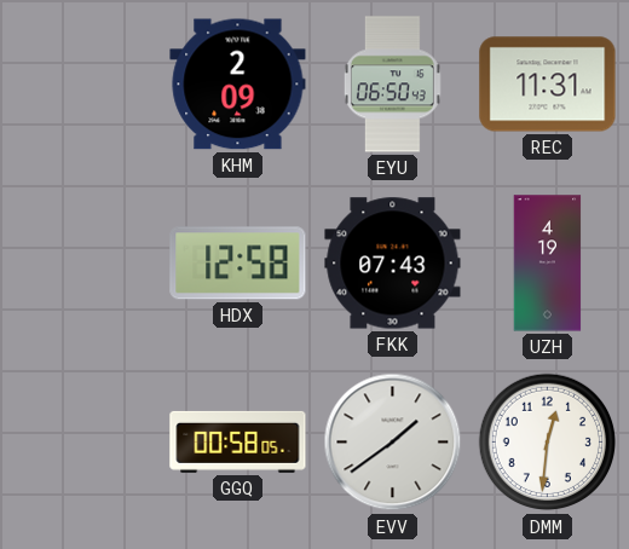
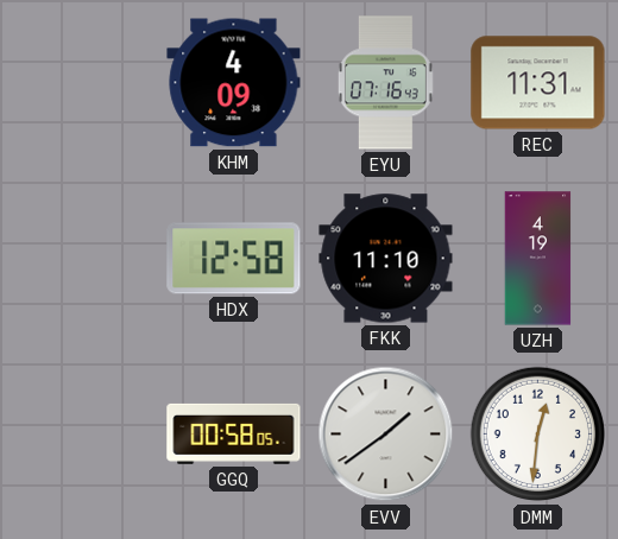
KHM: 2:09 -> 4:09 (234, 83)
EYU: 06:50 -> 07:16 (385, 83)
FKK: 07:43 -> 11:10 (386, 259)
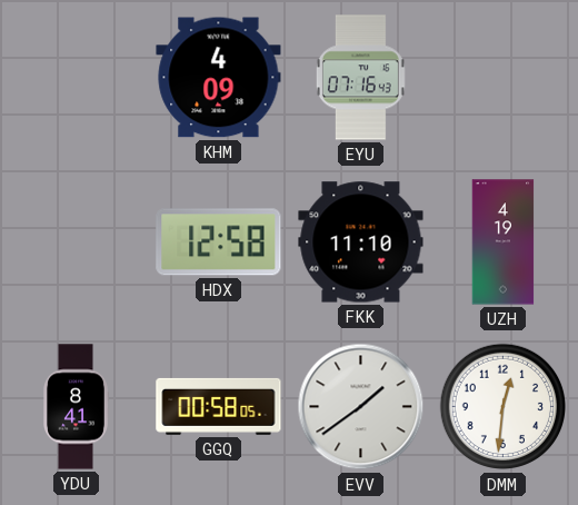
REC: 11:31 -> none (538, 83)
YDU: none -> 8:41 (77, 407)
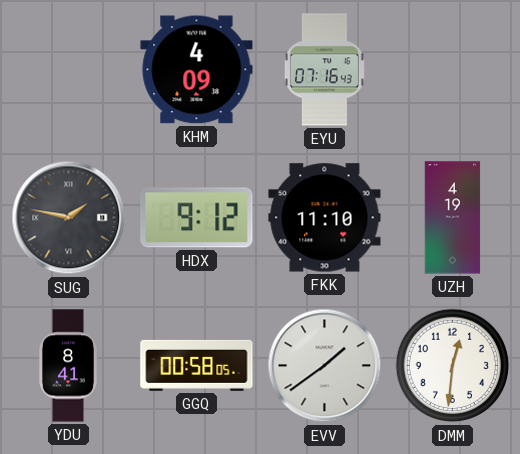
SUG: none -> 1:47 (69, 218)
HDX: 12:58 -> 9:12 (197, 218)
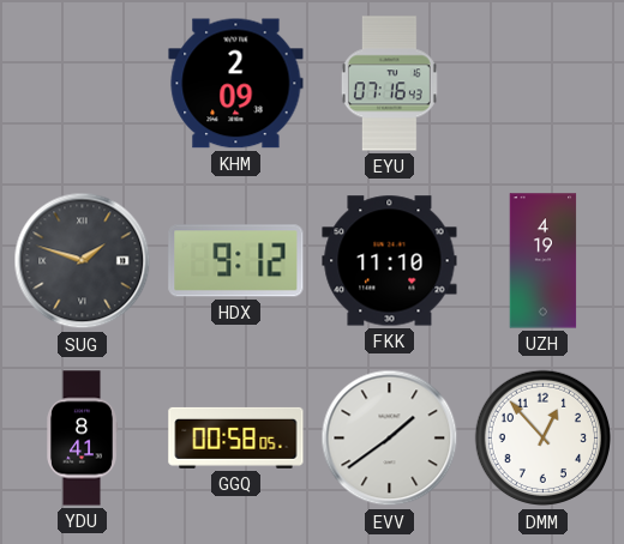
KHM: 4:09 -> 2:09 (236, 84)
SUG: 1:47 -> 1:48 (83, 261)
DMM: 12:31 -> 12:53 (544, 439)
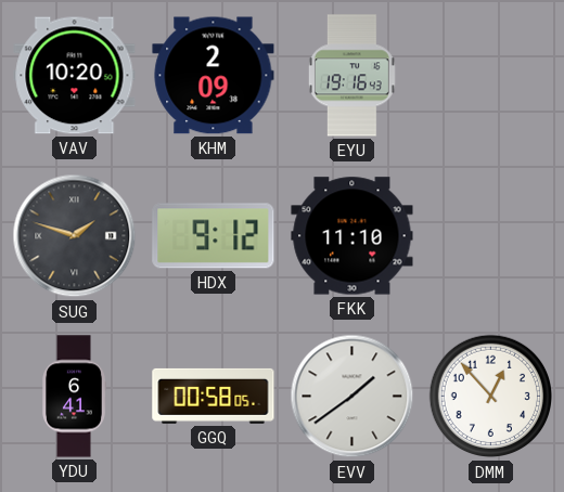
VAV: none -> 10:20 (75, 76)
EYU: 07:16 -> 19:16 (351, 76)
UZH: 4:19 -> none (544, 261)
YDU: 8:41 -> 6:41 (75, 397)
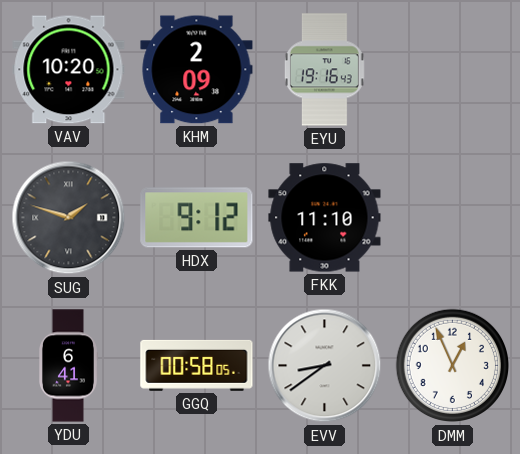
EVV: 1:39 -> 8:39 (325, 366)
DMM: 12:53 -> 12:56 (453, 366)
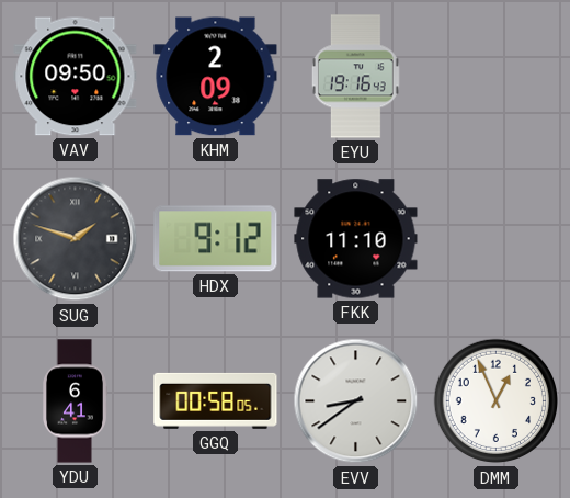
VAV: 10:20 -> 09:50 (76, 77)
